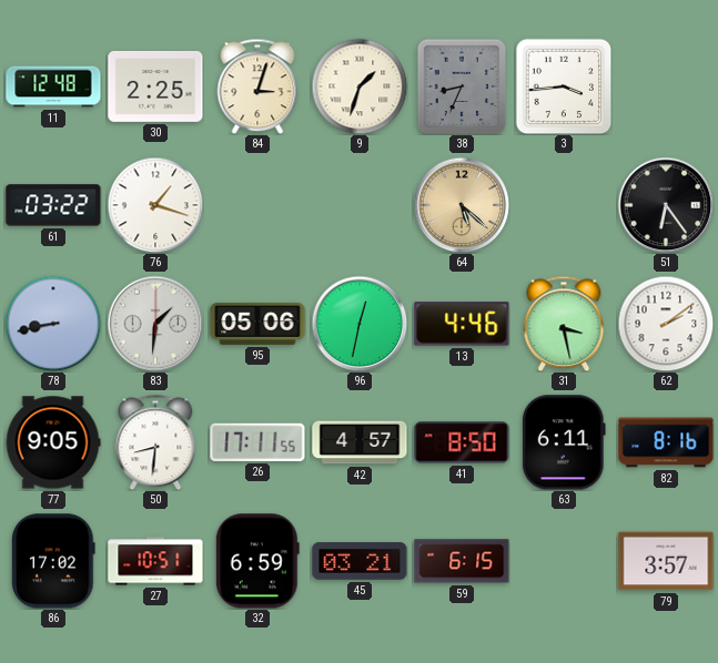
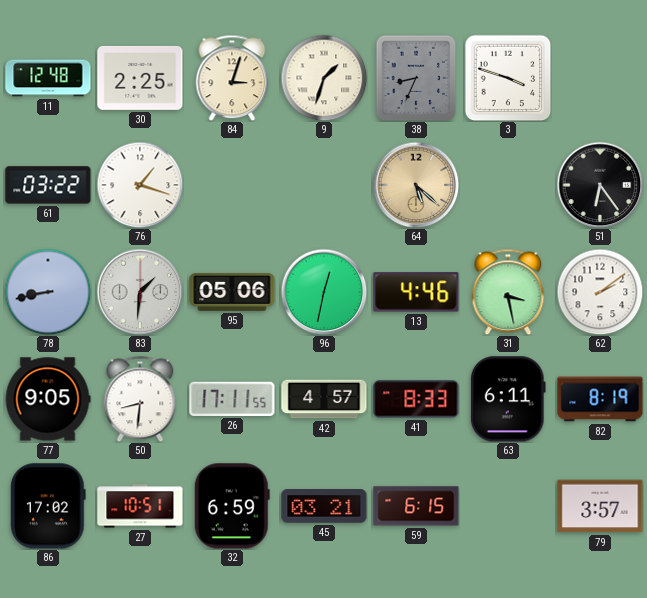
3: 3:44 -> 3:48 (508, 78)
41: 8:50 -> 8:33 (416, 399)
82: 8:16 -> 8:19 (600, 399)
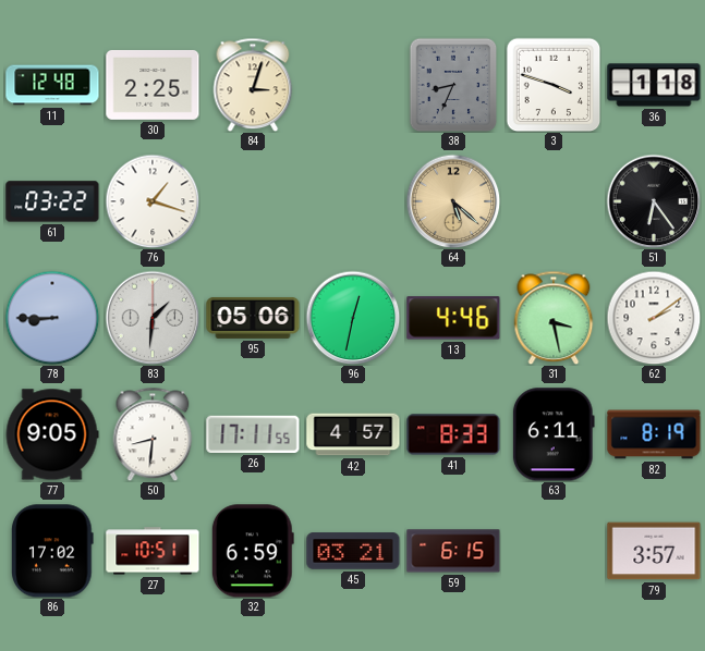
9: 1:33 -> none (324, 78)
36: none -> 1:18 (654, 85)
78: 8:43 -> 8:45 (52, 318)
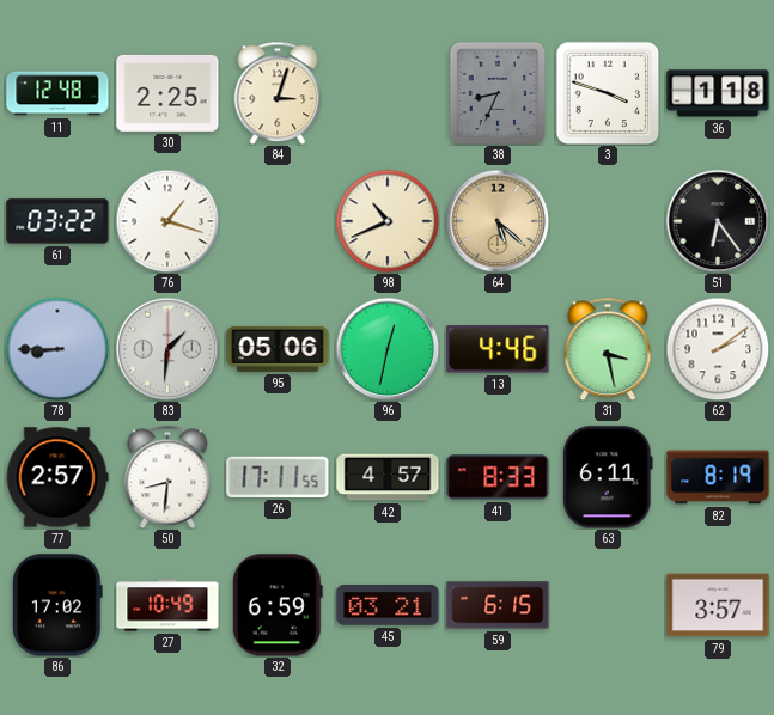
98: none -> 10:41 (388, 221)
77: 9:05 -> 2:57 (57, 477)
27: 10:51 -> 10:49 (167, 605)
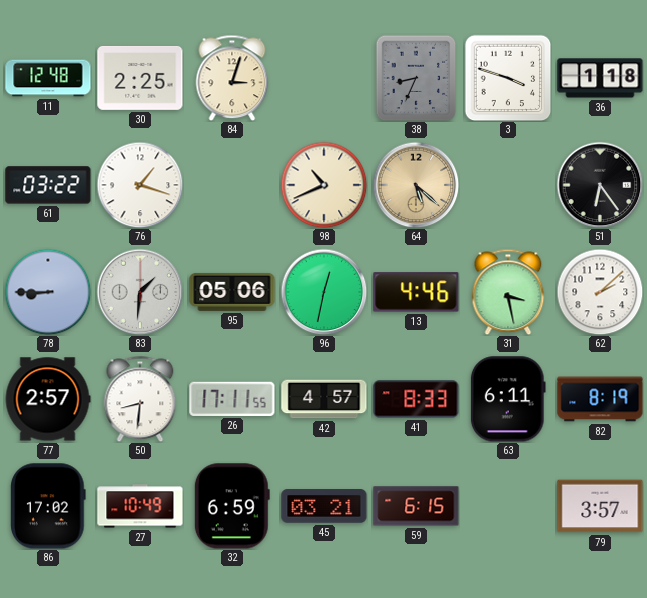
62: 2:09 -> 2:08 (600, 292)
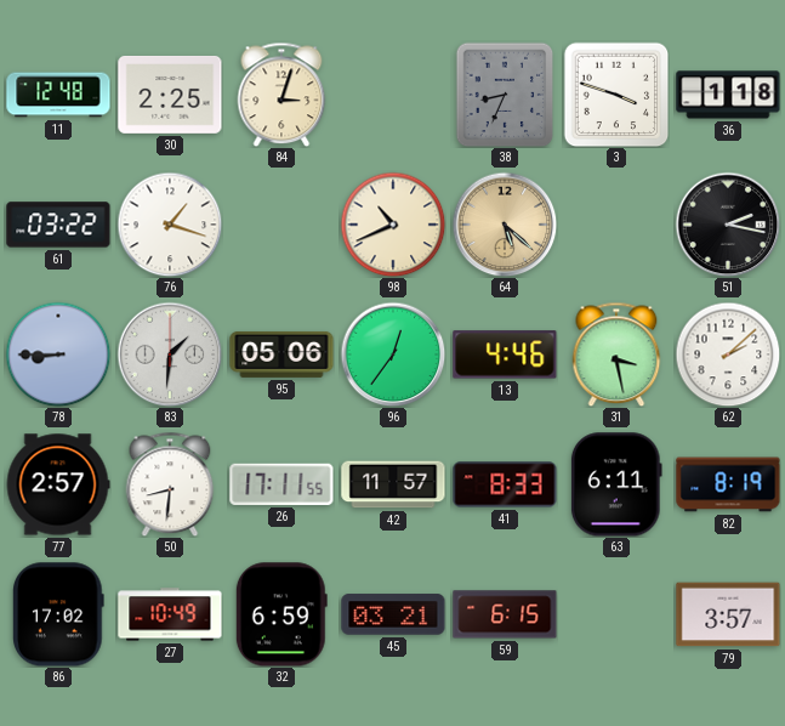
51: 6:24 -> 2:17 (728, 225)
96: 12:32 -> 12:36 (393, 355)
42: 4:57 -> 11:57 (393, 484)
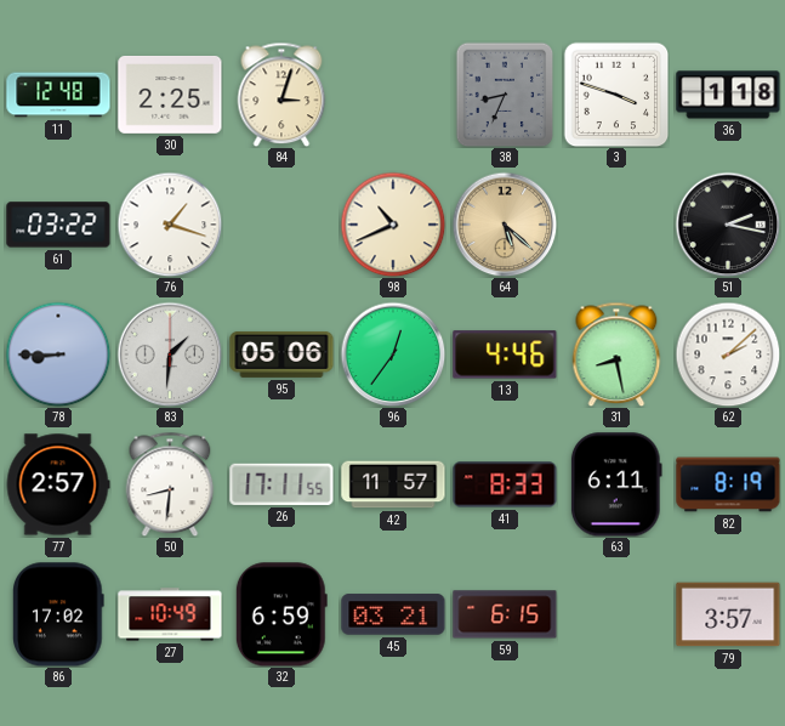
31: 3:28 -> 8:28 (616, 355)
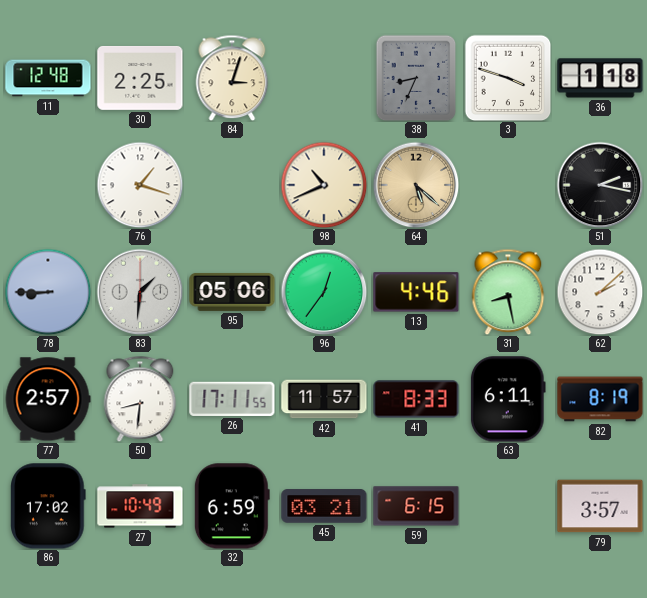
61: 03:22 -> none (58, 225)
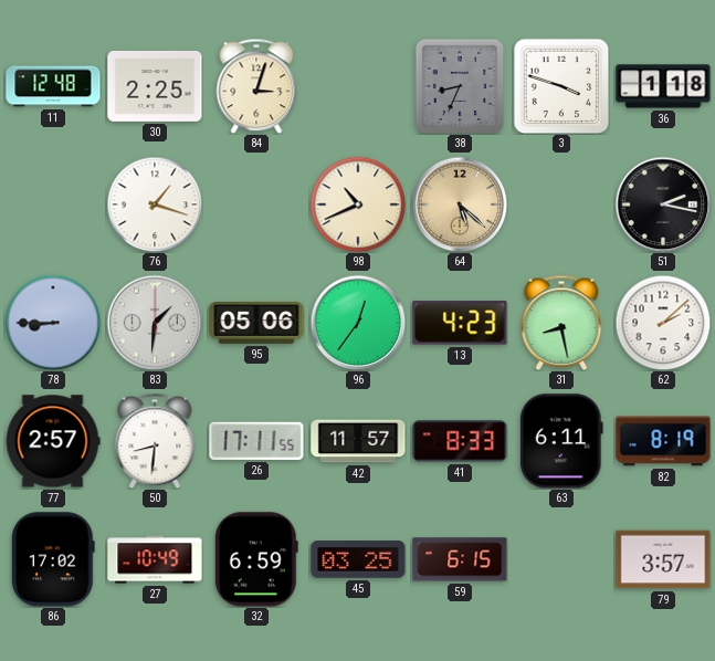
13: 4:46 -> 4:23 (460, 323)
45: 03:21 -> 03:25 (358, 559)
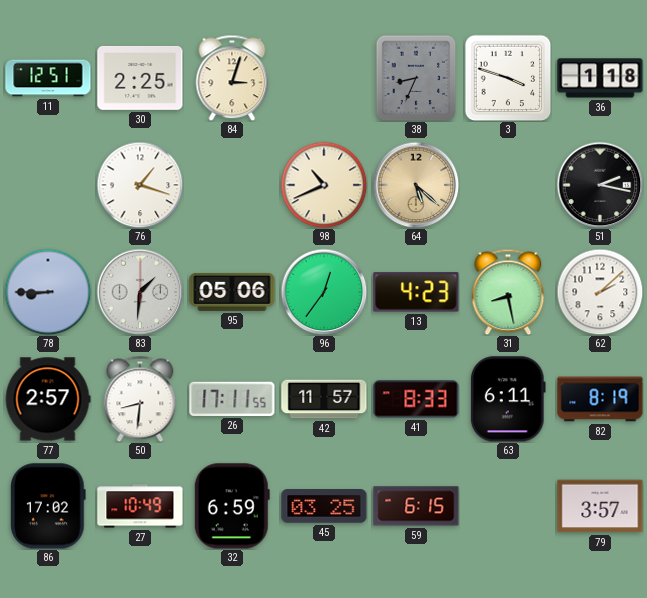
11: 12:48 -> 12:51 (48, 78)
